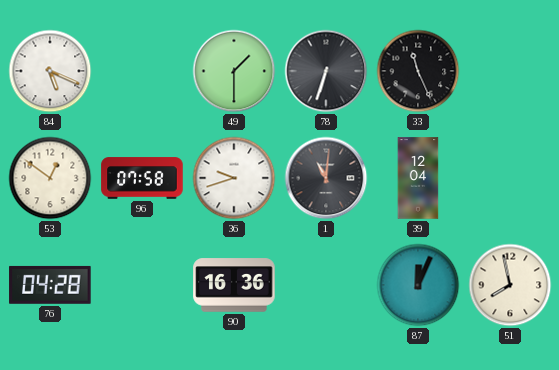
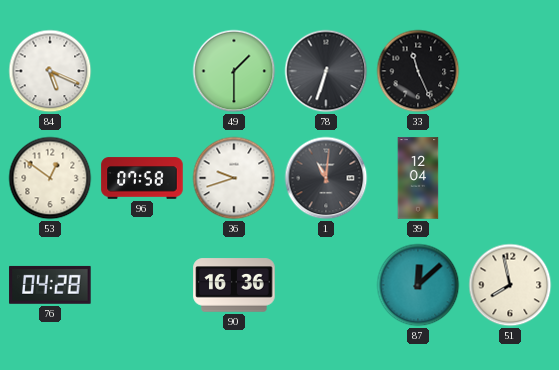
87: 12:04 -> 12:08 (418, 285)
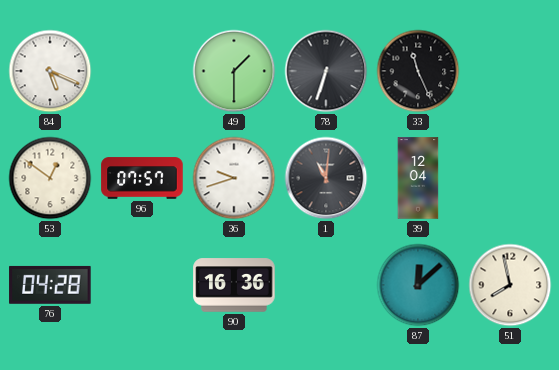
96: 07:58 -> 07:57 (142, 178)
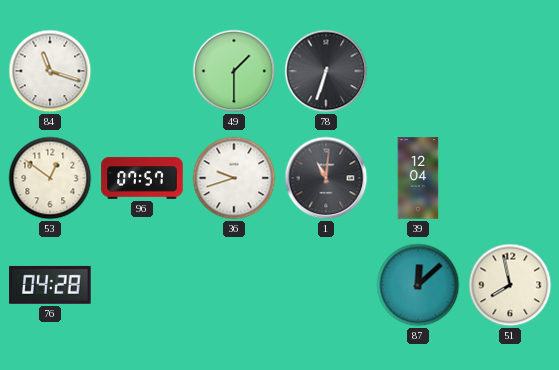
84: 5:19 -> 11:18 (50, 71)
33: 11:26 -> none (418, 71)
90: 16:36 -> none (234, 285)
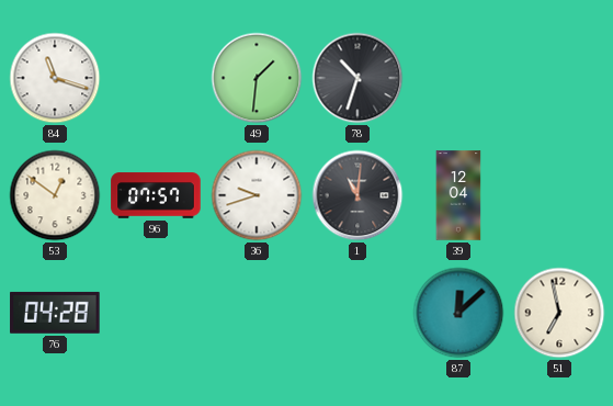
49: 1:30 -> 1:31 (257, 78)
78: 6:33 -> 10:33 (357, 78)
51: 7:58 -> 6:58 (559, 313)
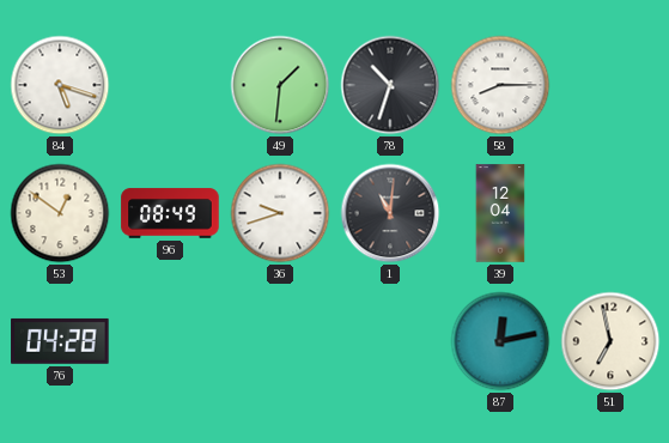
84: 11:18 -> 5:18 (60, 85)
58: none -> 8:15 (500, 85)
96: 07:57 -> 08:49 (170, 213)
87: 12:08 -> 12:13 (500, 341)
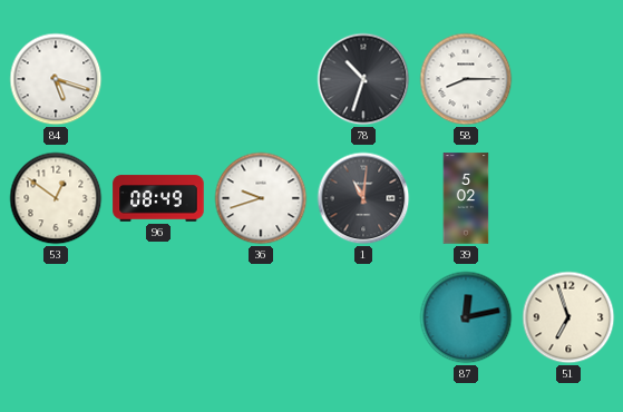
49: 1:31 -> none (280, 85)
39: 12:04 -> 5:02 (466, 198)
76: 04:28 -> none (60, 341)
51: 6:58 -> 6:57 (568, 317)
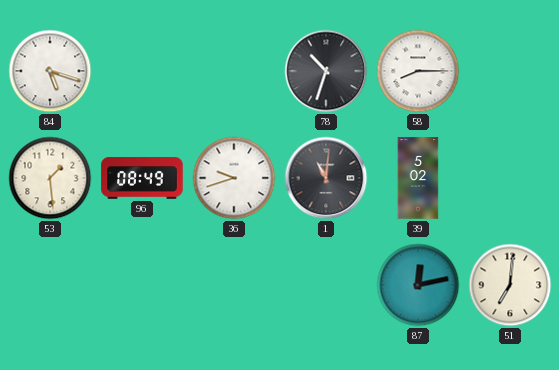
53: 12:51 -> 1:29 (50, 178)
51: 6:57 -> 7:01 (510, 285)
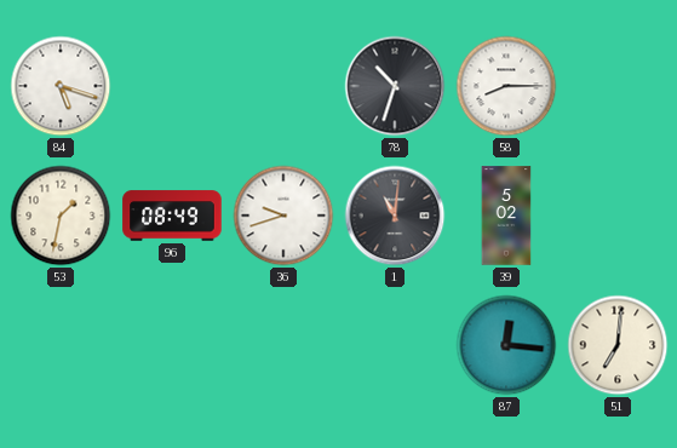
53: 1:29 -> 1:32 (61, 216)
87: 12:13 -> 12:16 (506, 345)
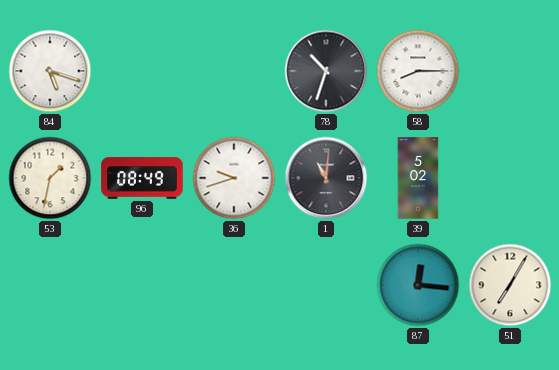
51: 7:01 -> 7:05 (510, 285)
